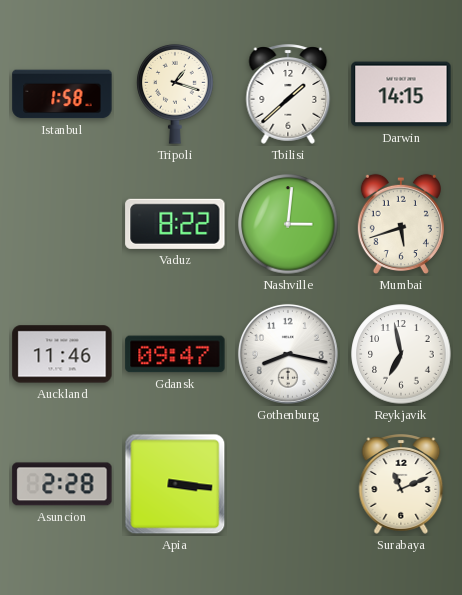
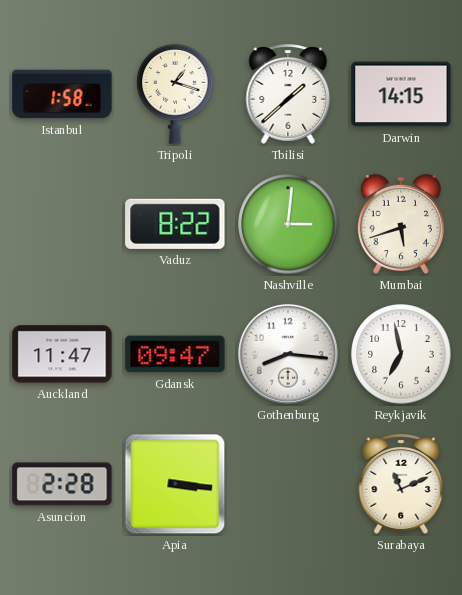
Auckland: 11:46 -> 11:47 (62, 354)
Gothenburg: 8:17 -> 8:16 (288, 354)
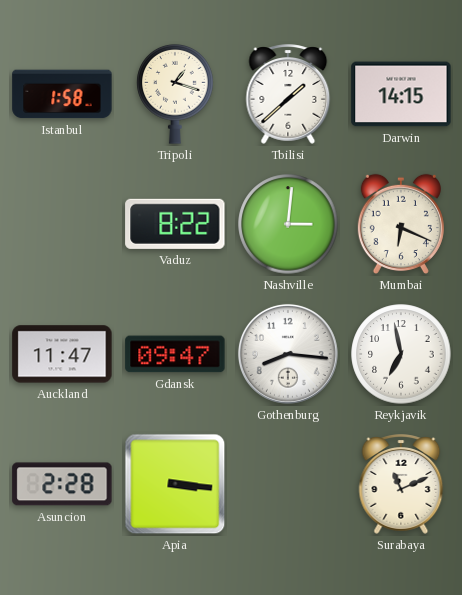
Mumbai: 5:42 -> 6:19 (401, 224)
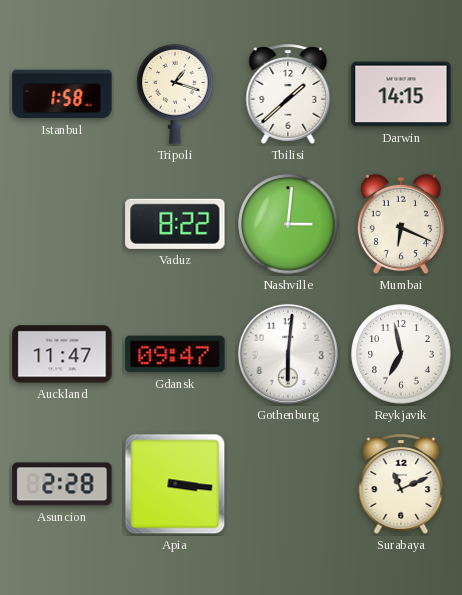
Gothenburg: 8:16 -> 6:01 (288, 354)
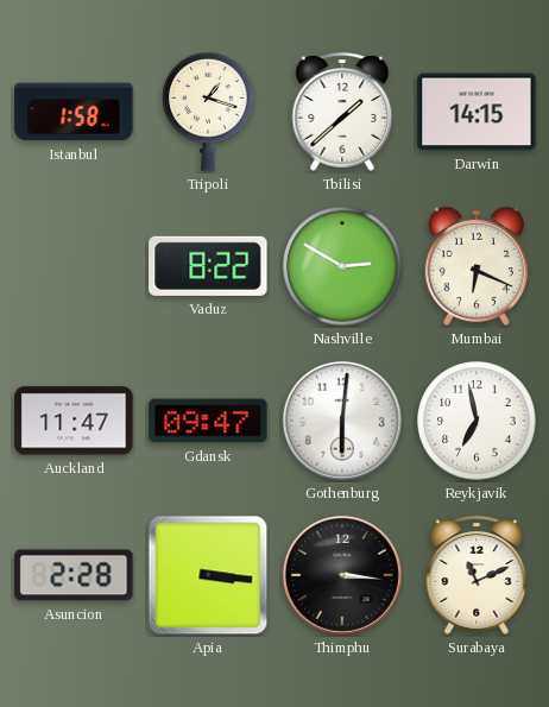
Nashville: 3:01 -> 2:50 (342, 266)
Thimphu: none -> 3:16 (342, 575)
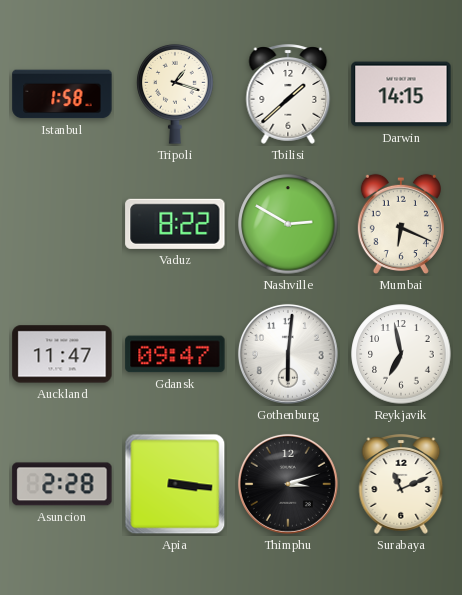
Thimphu: 3:16 -> 3:12 (288, 484)
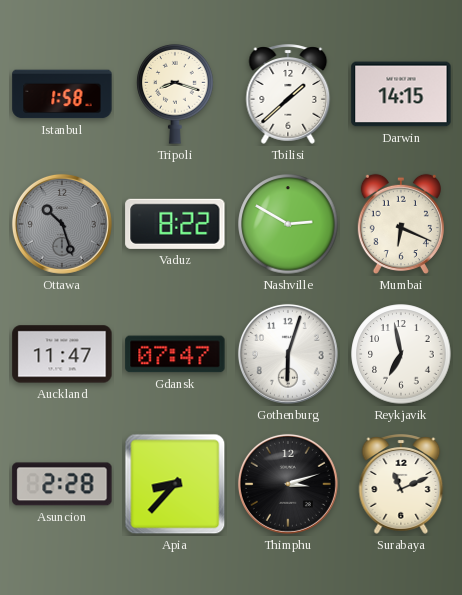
Tripoli: 1:18 -> 8:18 (175, 94)
Ottawa: none -> 10:27 (62, 224)
Gdansk: 09:47 -> 07:47 (175, 354)
Gothenburg: 6:01 -> 6:03 (288, 354)
Apia: 3:16 -> 8:37 (175, 484)
